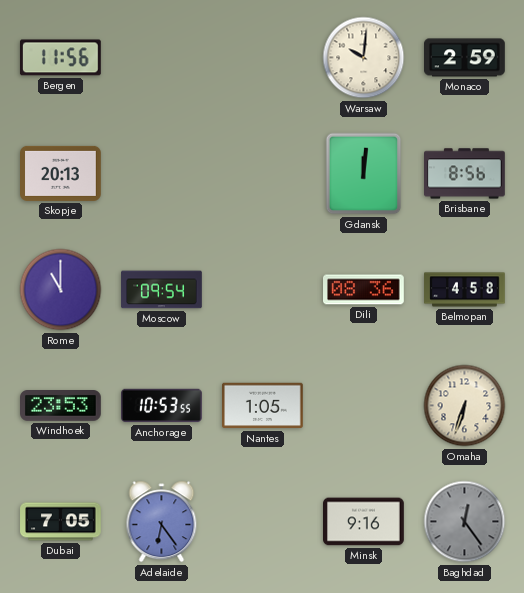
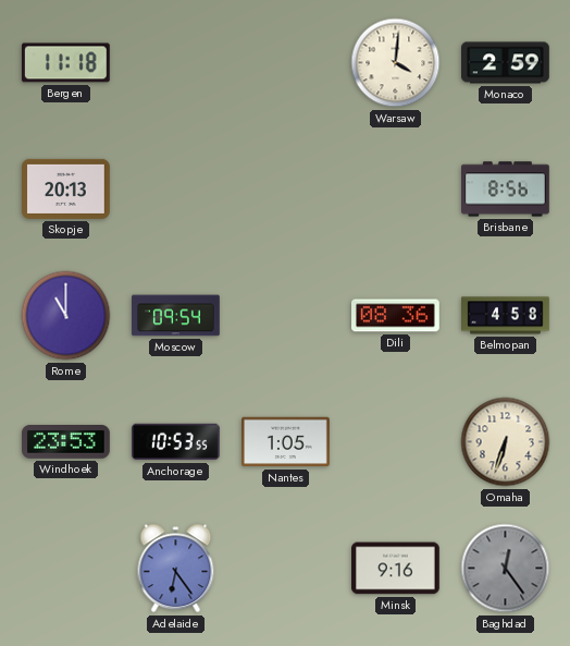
Bergen: 11:56 -> 11:18 (66, 63)
Warsaw: 10:01 -> 4:01 (396, 63)
Gdansk: 12:01 -> none (364, 174)
Dubai: 7:05 -> none (61, 522)
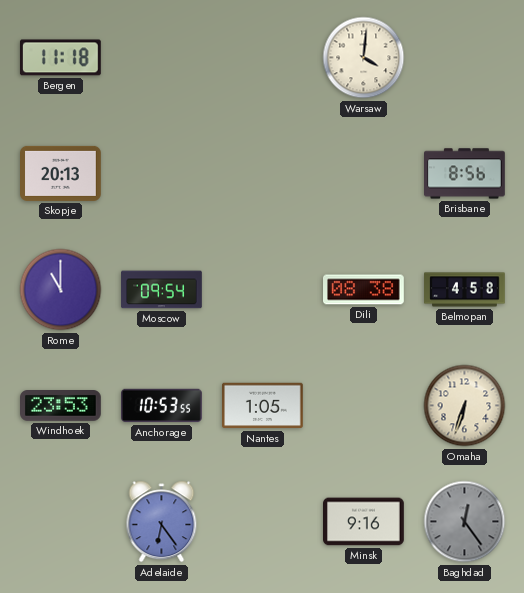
Monaco: 2:59 -> none (506, 63)
Dili: 08:36 -> 08:38 (364, 290)
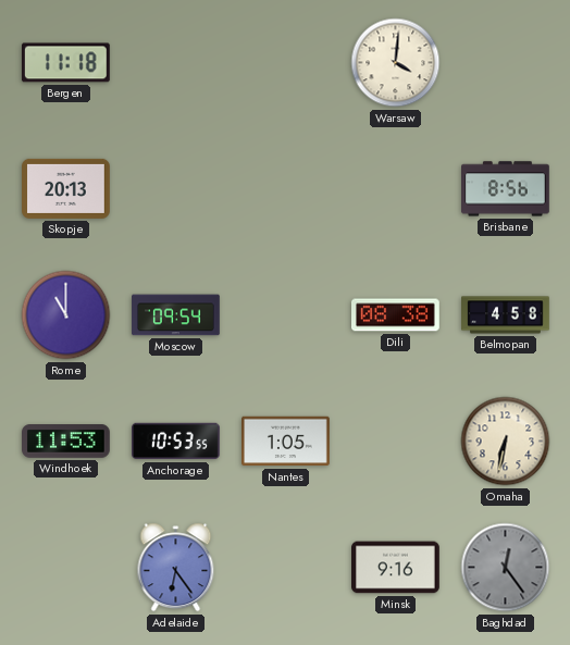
Windhoek: 23:53 -> 11:53 (66, 442)
Omaha: 6:33 -> 6:32 (506, 442)
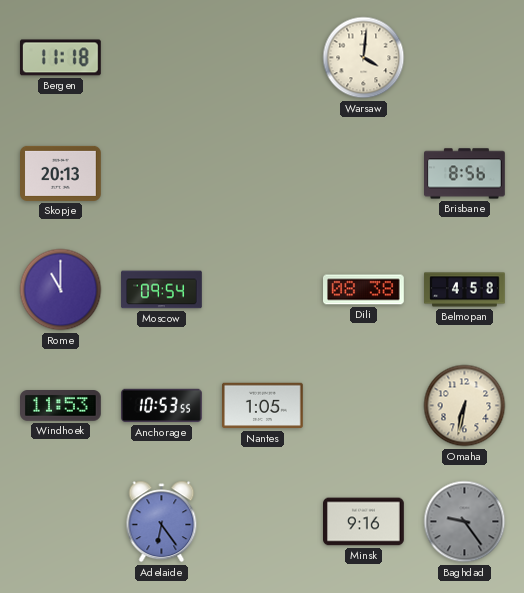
Baghdad: 12:24 -> 9:24 (465, 522)
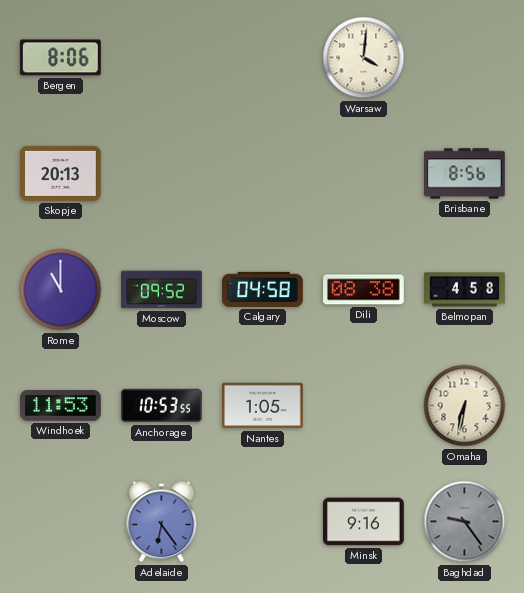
Bergen: 11:18 -> 8:06 (61, 58)
Moscow: 09:54 -> 09:52 (162, 290)
Calgary: none -> 04:58 (263, 289)
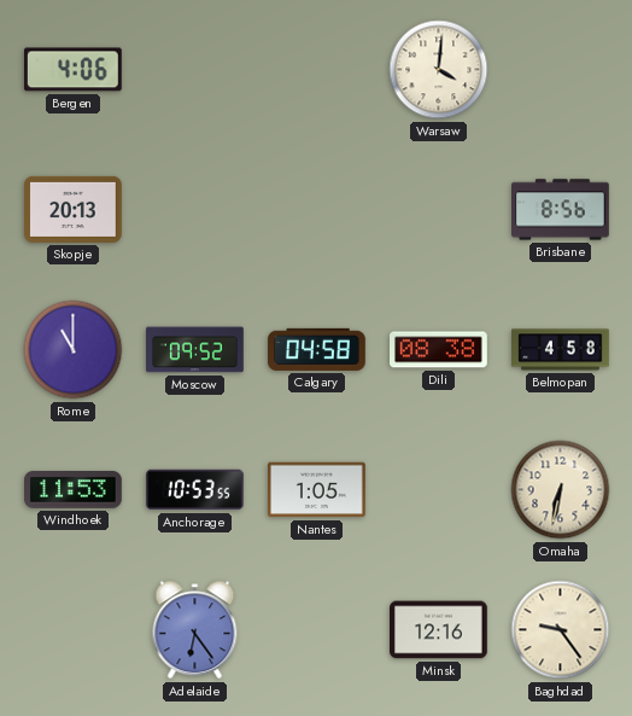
Bergen: 8:06 -> 4:06 (74, 70)
Minsk: 9:16 -> 12:16 (439, 630)
Baghdad dial: grey -> cream (561, 630)
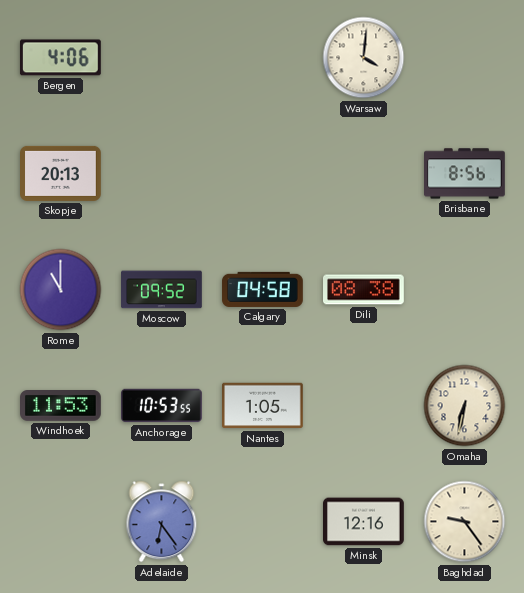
Belmopan: 4:58 -> none (561, 350)
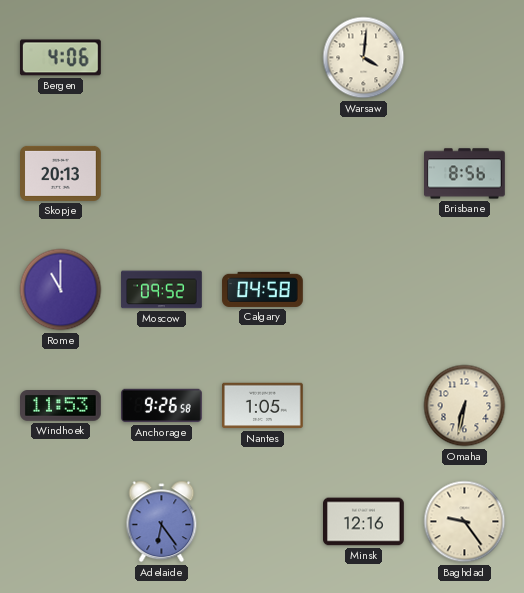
Dili: 08:38 -> none (364, 290)
Anchorage: 10:53 -> 9:26 (162, 406)
